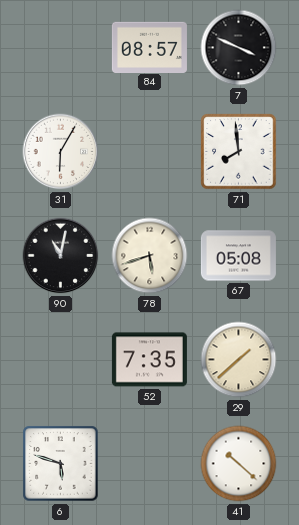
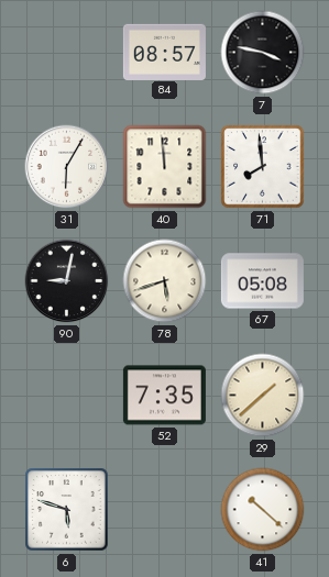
7: 3:49 -> 3:47 (263, 53)
40: none -> 11:59 (165, 167)
90: 11:02 -> 9:02 (67, 281)
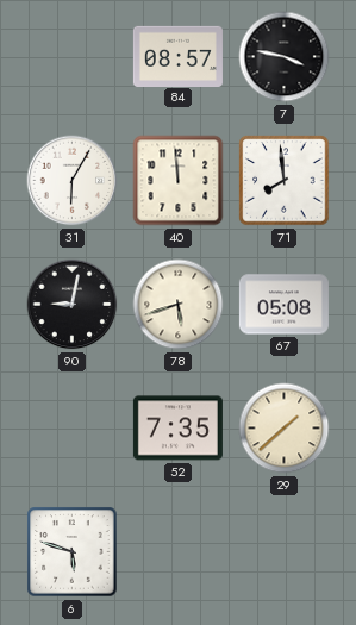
41: 10:22 -> none (263, 510)
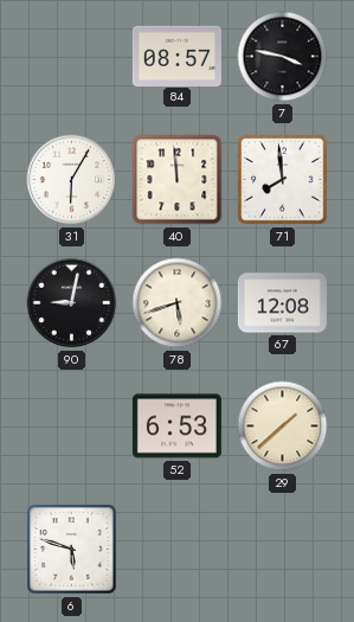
67: 05:08 -> 12:08 (282, 303)
52: 7:35 -> 6:53 (176, 427)
